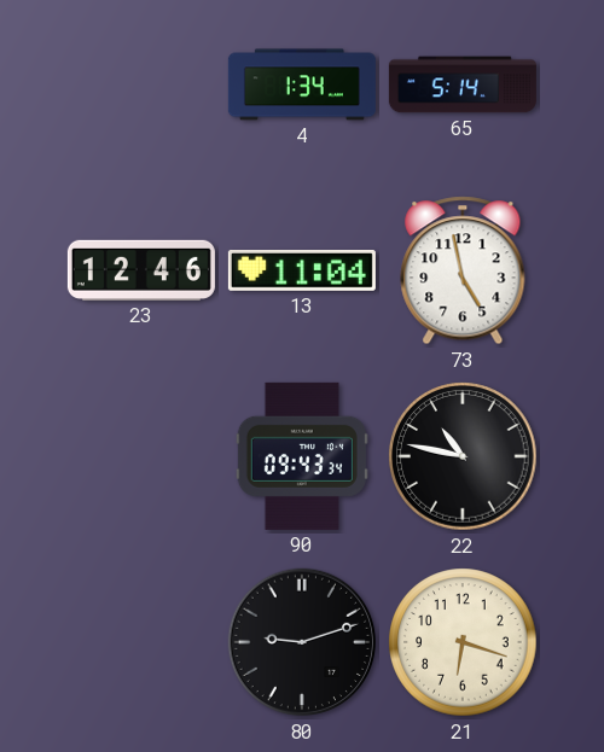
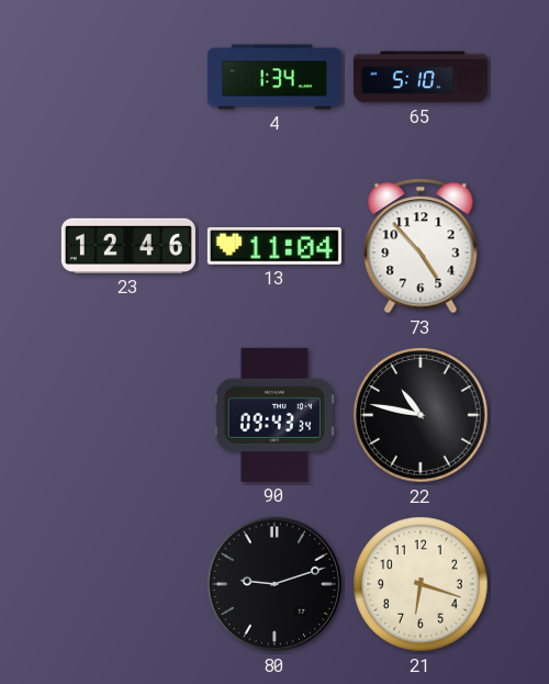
65: 5:14 -> 5:10 (421, 77)
73: 4:58 -> 4:53 (421, 246)
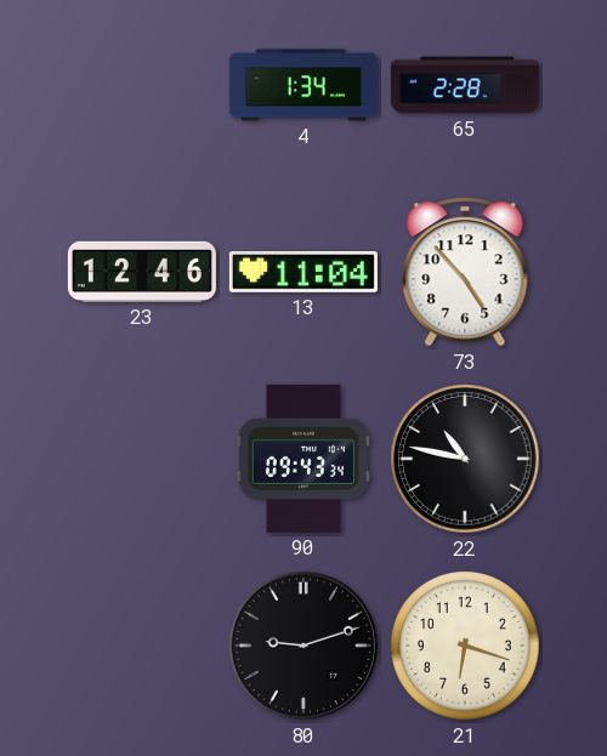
65: 5:10 -> 2:28 (465, 85)
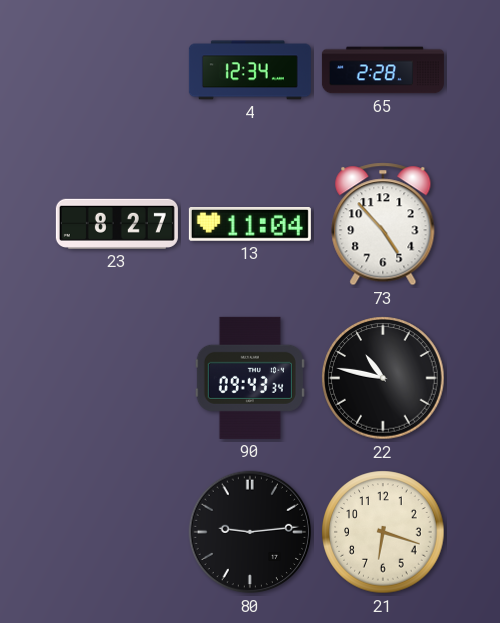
4: 1:34 -> 12:34 (250, 70)
23: 12:46 -> 8:27 (117, 224)
80: 9:12 -> 9:14 (250, 532)
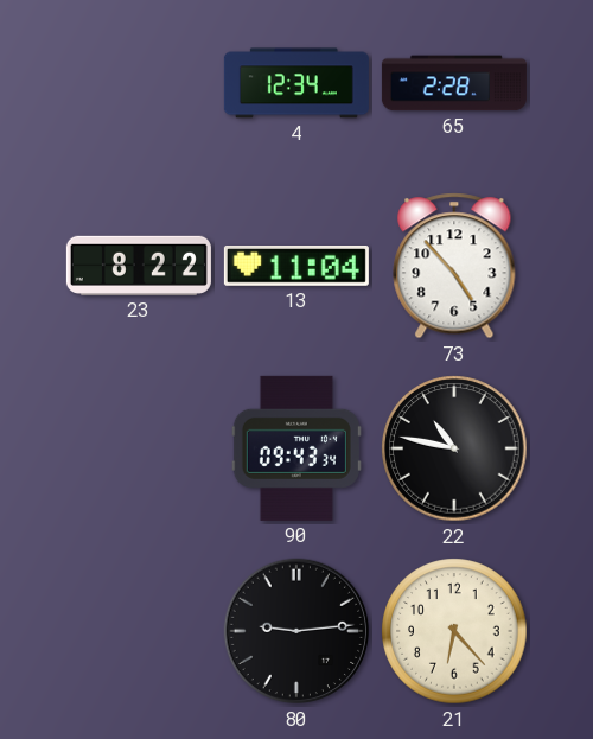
23: 8:27 -> 8:22 (139, 266)
21: 6:18 -> 6:23 (454, 631)
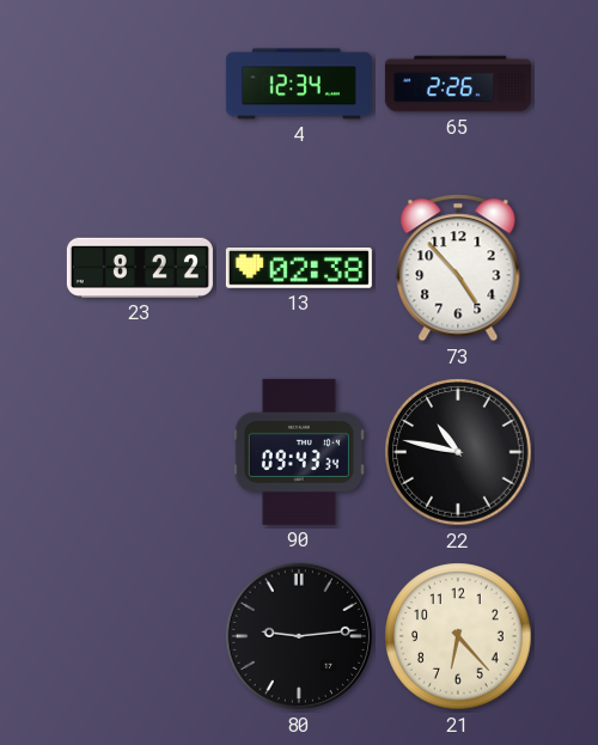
65: 2:28 -> 2:26 (458, 84)
13: 11:04 -> 02:38 (299, 269)
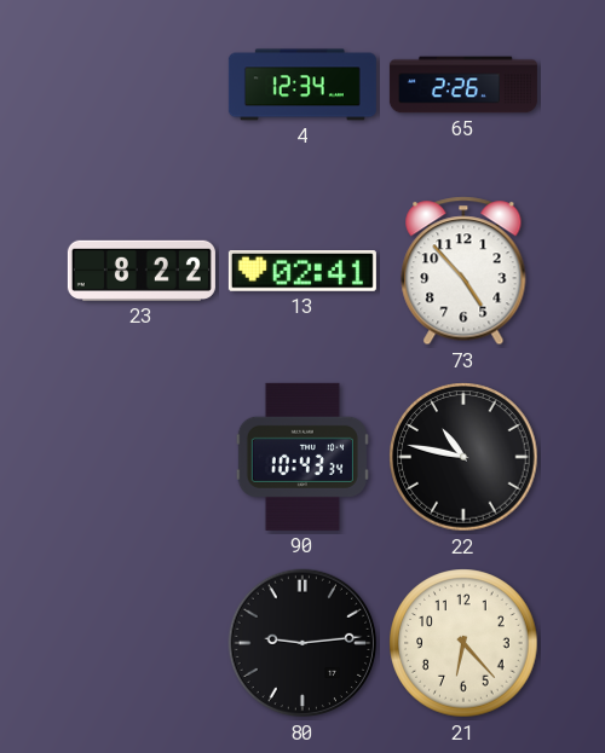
13: 02:38 -> 02:41 (302, 272)
90: 09:43 -> 10:43 (302, 457)
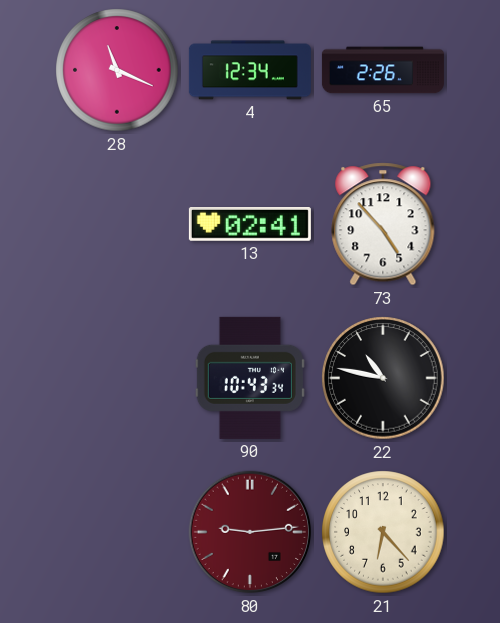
28: none -> 11:19 (117, 70)
23: 8:22 -> none (142, 271)
80 dial: black -> burgundy (250, 532)
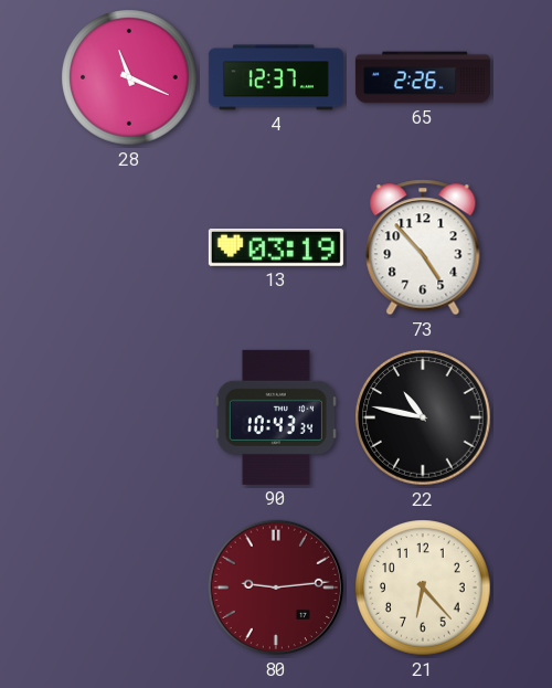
4: 12:34 -> 12:37 (276, 77)
13: 02:41 -> 03:19 (276, 248)
